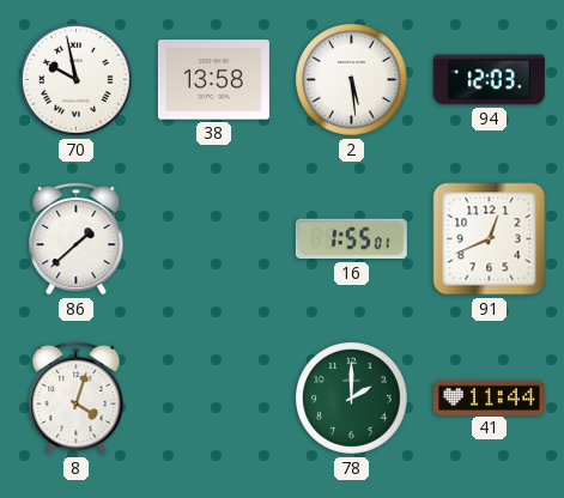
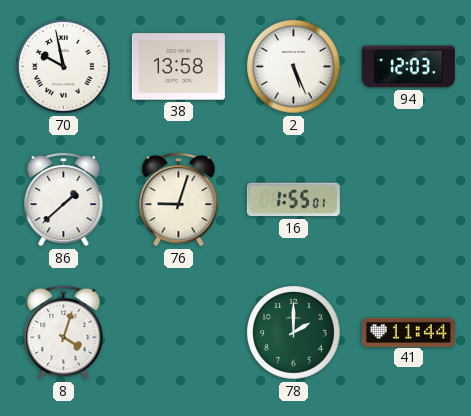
2: 5:29 -> 5:26 (294, 67)
76: none -> 9:03 (179, 199)
91: 12:41 -> none (490, 239)
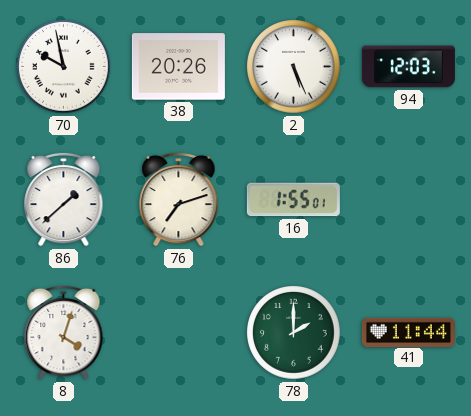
38: 13:58 -> 20:26 (178, 67)
76: 9:03 -> 7:12 (179, 199)
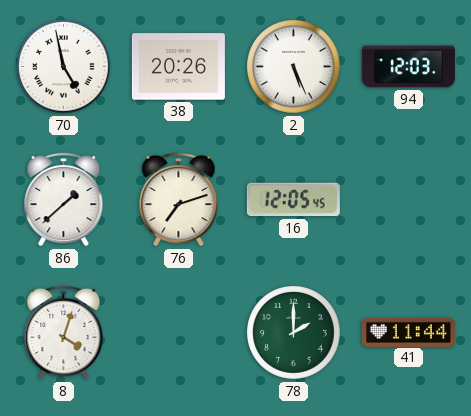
70: 9:58 -> 4:58 (64, 67)
16: 1:55 -> 12:05 (293, 200)
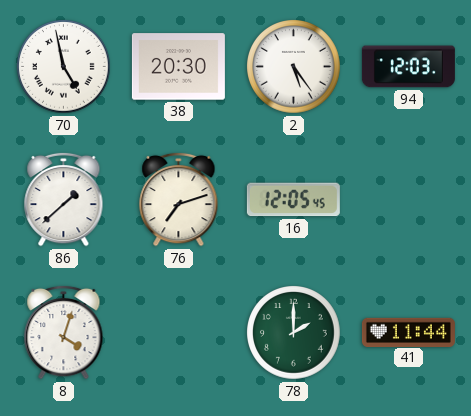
38: 20:26 -> 20:30 (178, 67)
2: 5:26 -> 5:24 (294, 67)
